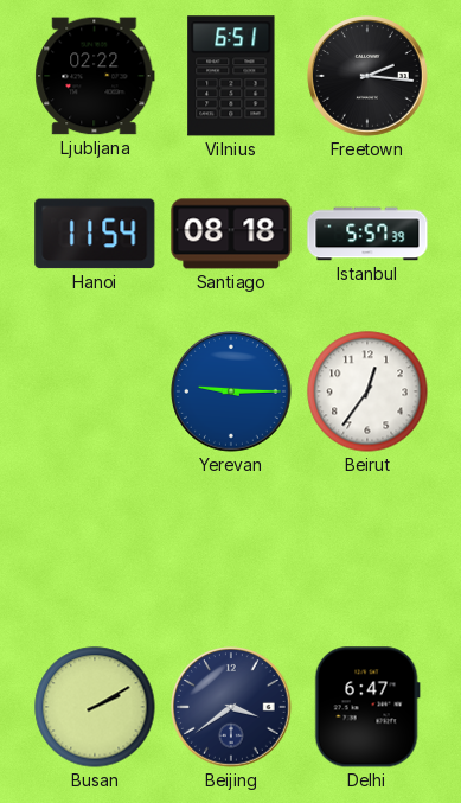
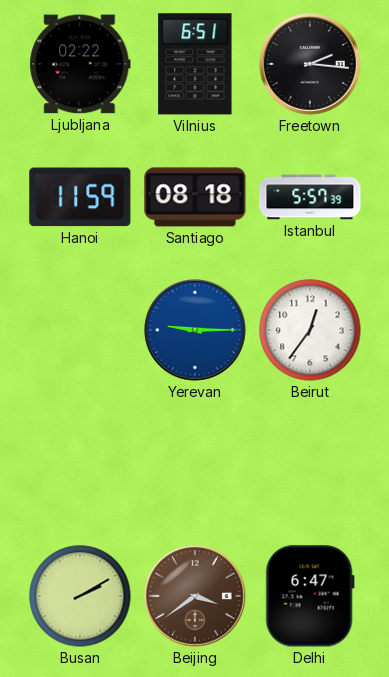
Hanoi: 11:54 -> 11:59 (80, 197)
Beijing dial: navy -> brown (195, 596)
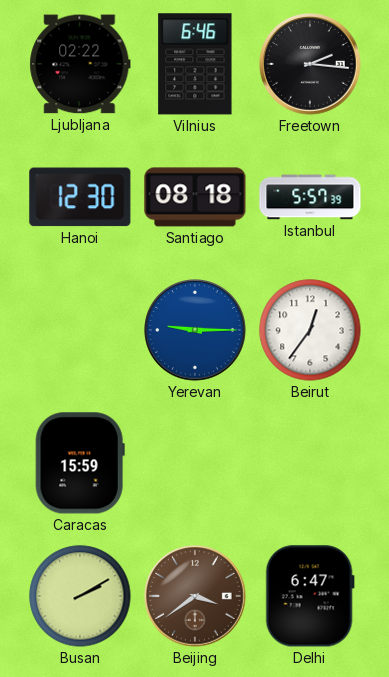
Vilnius: 6:51 -> 6:46 (195, 64)
Hanoi: 11:59 -> 12:30 (80, 197)
Caracas: none -> 15:59 (80, 463)
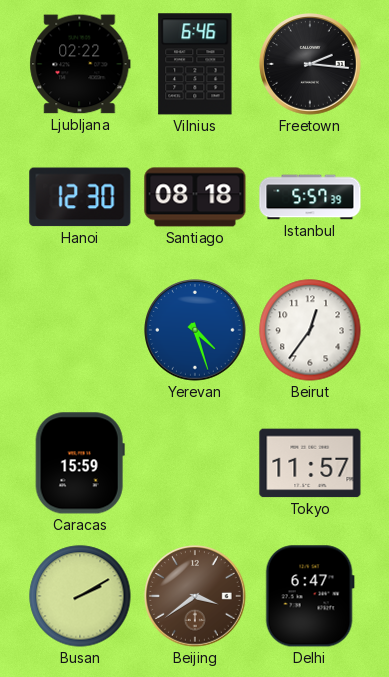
Yerevan: 9:15 -> 4:27 (195, 330)
Tokyo: none -> 11:57 (310, 463)
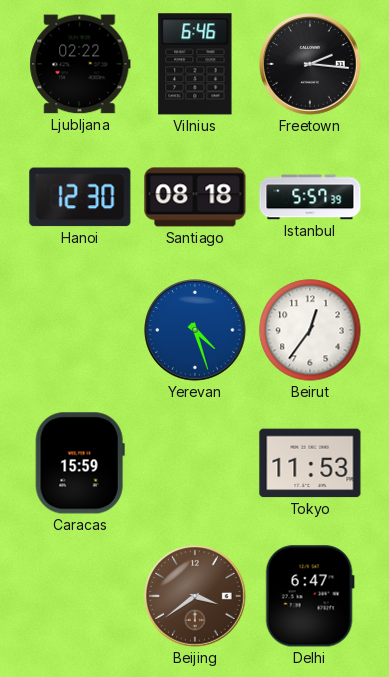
Tokyo: 11:57 -> 11:53 (310, 463)
Busan: 2:10 -> none (80, 596)
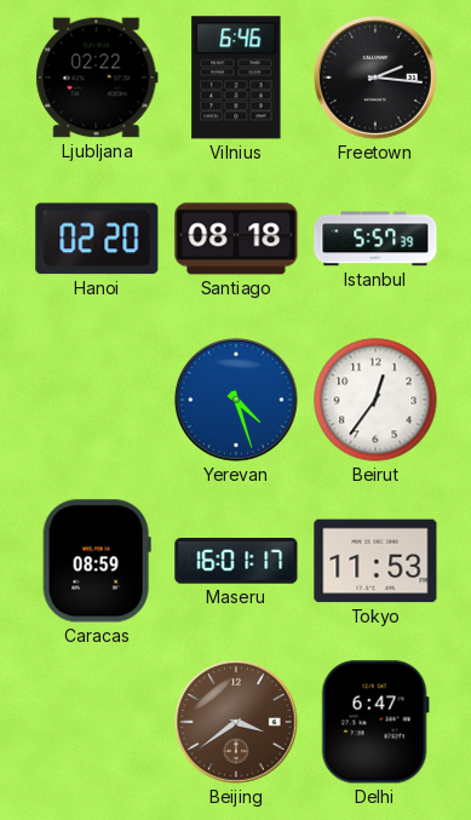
Hanoi: 12:30 -> 02:20 (97, 239)
Caracas: 15:59 -> 08:59 (97, 561)
Maseru: none -> 16:01 (236, 561)
